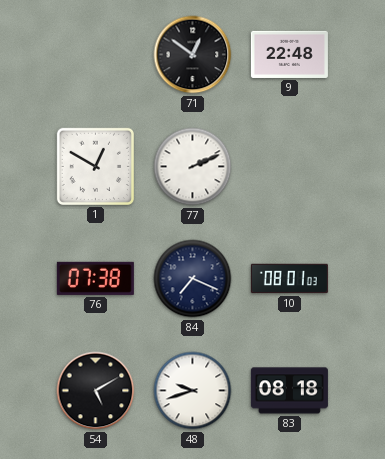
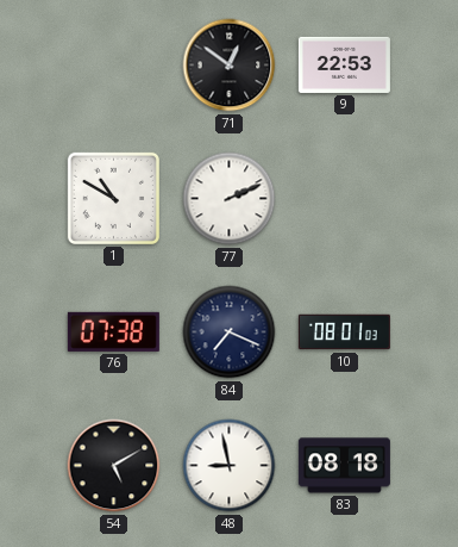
9: 22:48 -> 22:53 (344, 64)
1: 12:50 -> 10:50 (113, 198)
48: 9:42 -> 8:58 (230, 466)
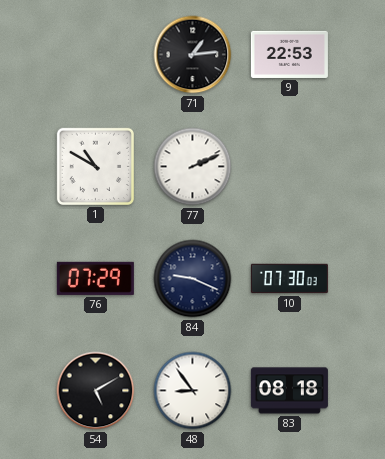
71: 12:51 -> 1:14 (193, 55)
76: 07:38 -> 07:29 (95, 278)
84: 7:19 -> 9:19 (193, 279)
10: 08:01 -> 07:30 (289, 279)
48: 8:58 -> 8:54 (193, 391)
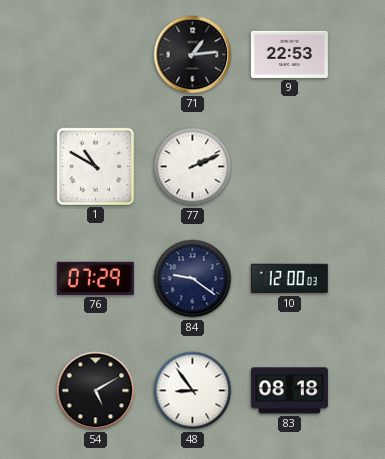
84: 9:19 -> 9:21 (193, 279)
10: 07:30 -> 12:00 (289, 279)
